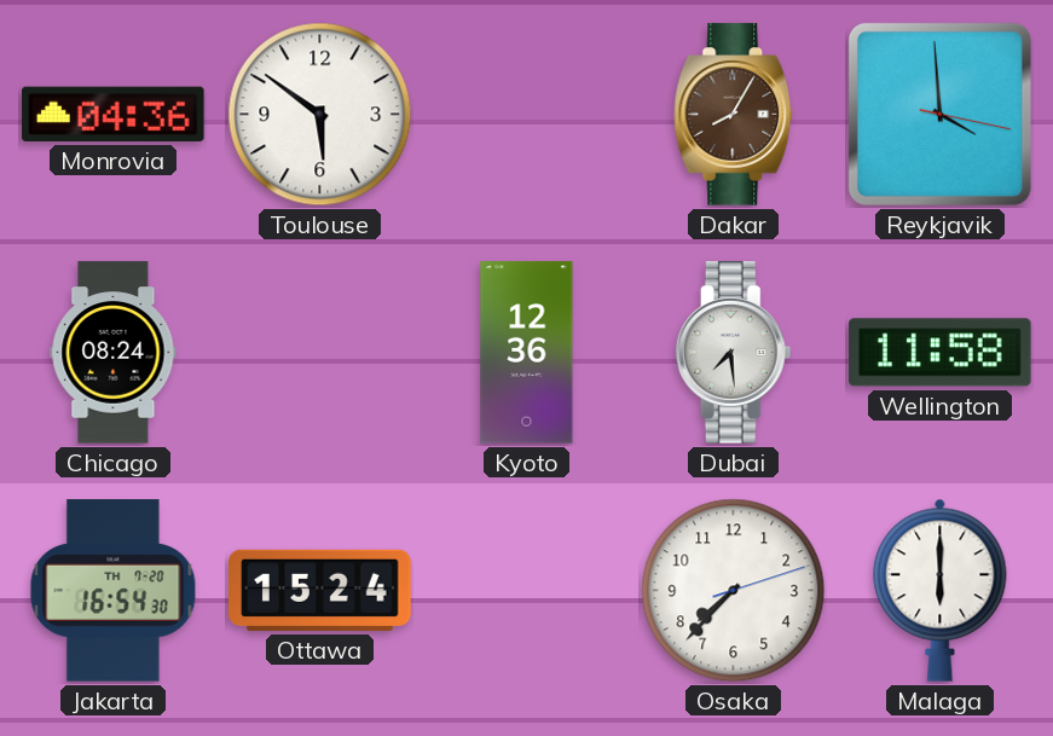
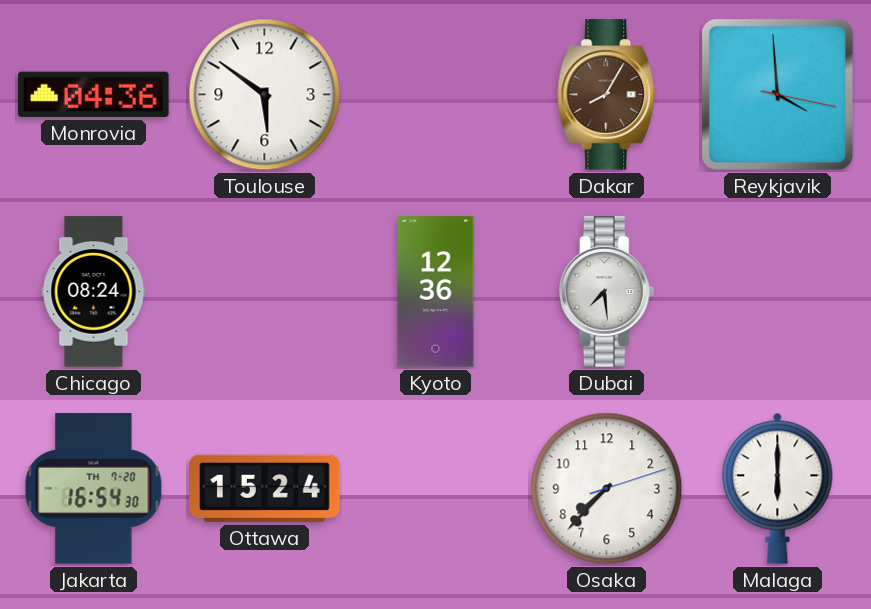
Wellington: 11:58 -> none (941, 353)
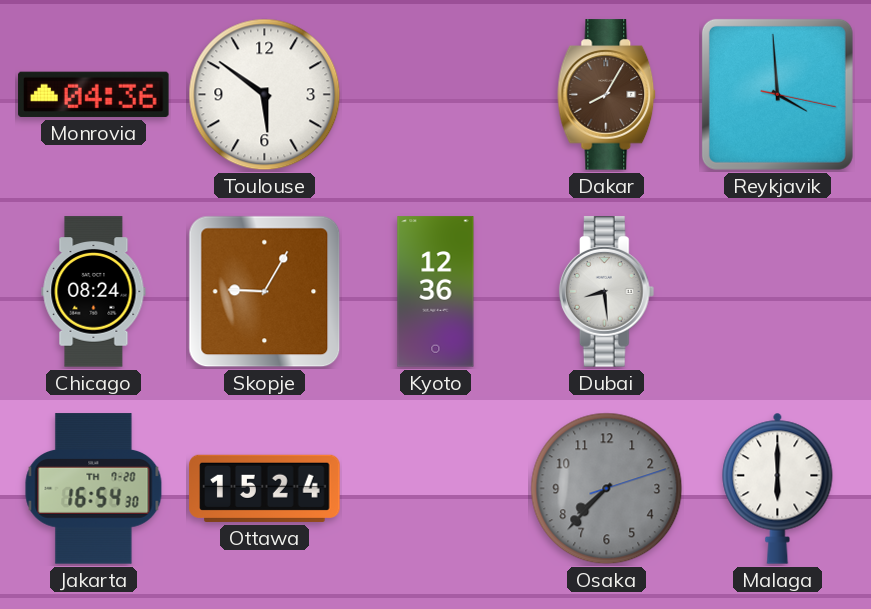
Skopje: none -> 9:05 (265, 292)
Dubai: 7:29 -> 8:29 (607, 292)
Osaka dial: white -> grey (607, 489)
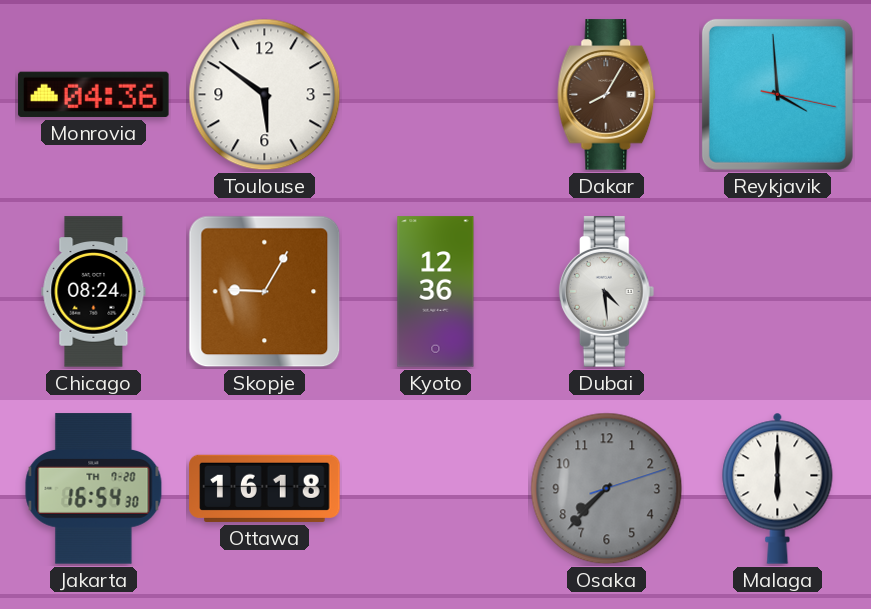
Dubai: 8:29 -> 4:29 (607, 292)
Ottawa: 15:24 -> 16:18 (265, 488)
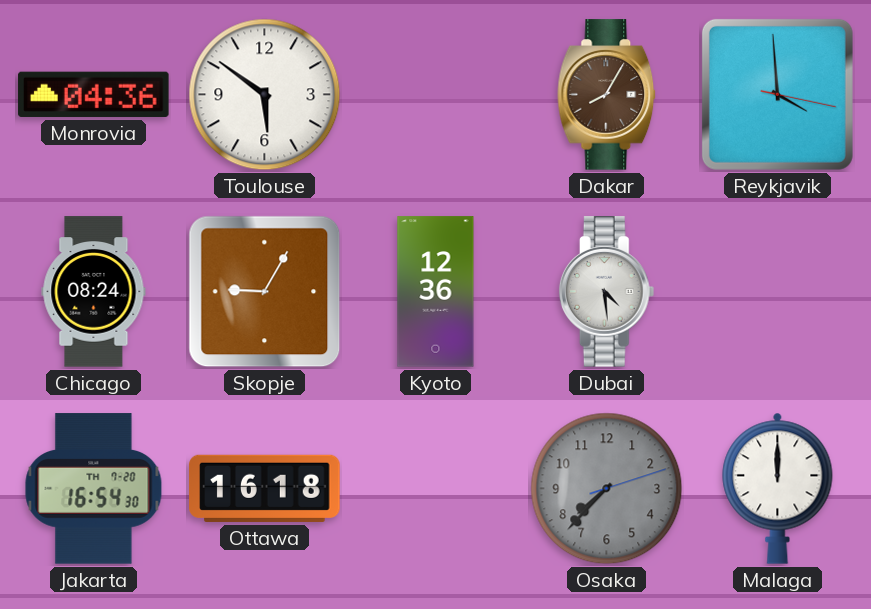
Malaga: 6:00 -> 12:00 (778, 488)
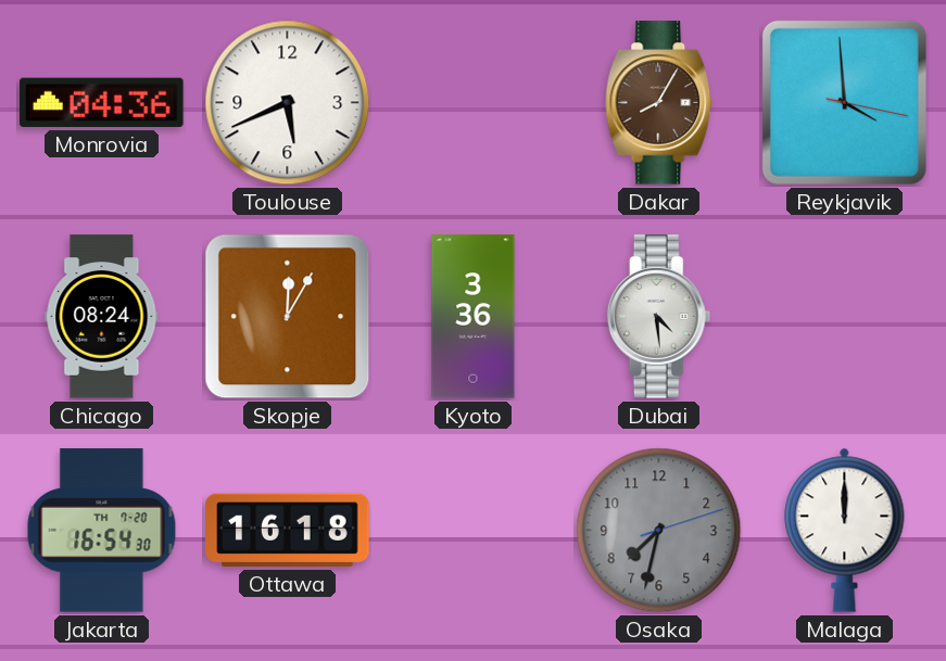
Toulouse: 5:51 -> 5:41 (288, 103)
Skopje: 9:05 -> 12:05 (288, 317)
Kyoto: 12:36 -> 3:36 (474, 317)
Osaka: 7:37 -> 7:32 (659, 531)
